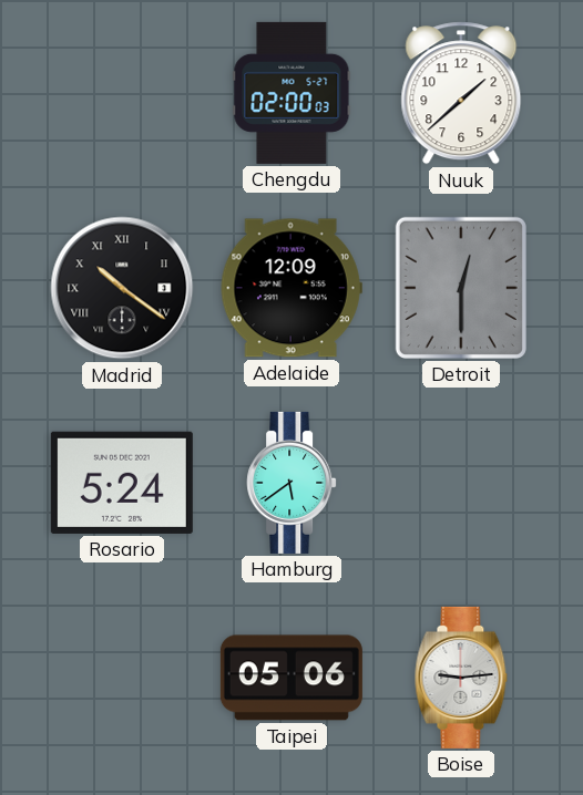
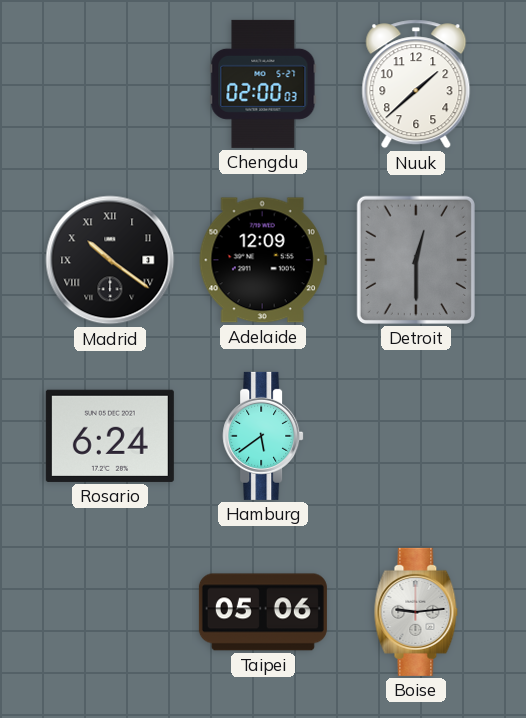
Rosario: 5:24 -> 6:24 (110, 436)
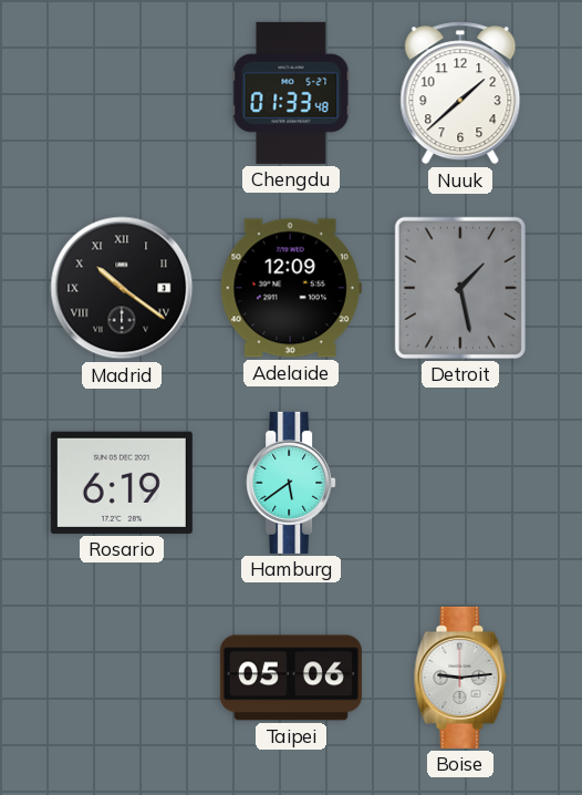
Chengdu: 02:00 -> 01:33 (291, 93)
Detroit: 12:30 -> 1:28 (460, 288)
Rosario: 6:24 -> 6:19 (122, 483)
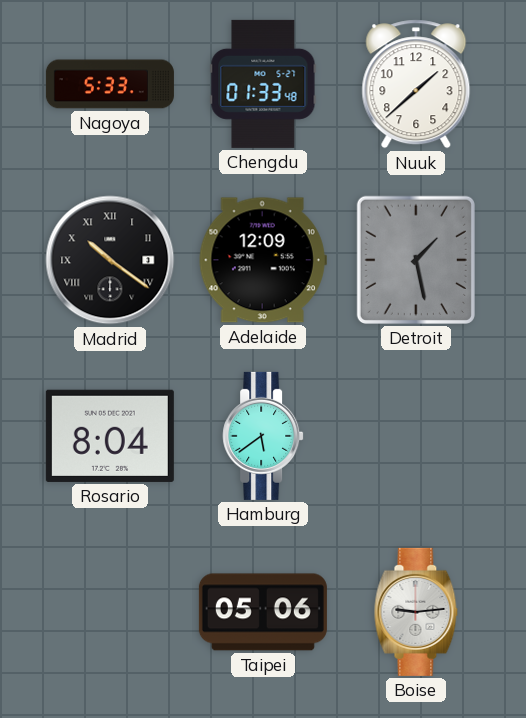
Nagoya: none -> 5:33 (110, 84)
Rosario: 6:19 -> 8:04 (110, 436)
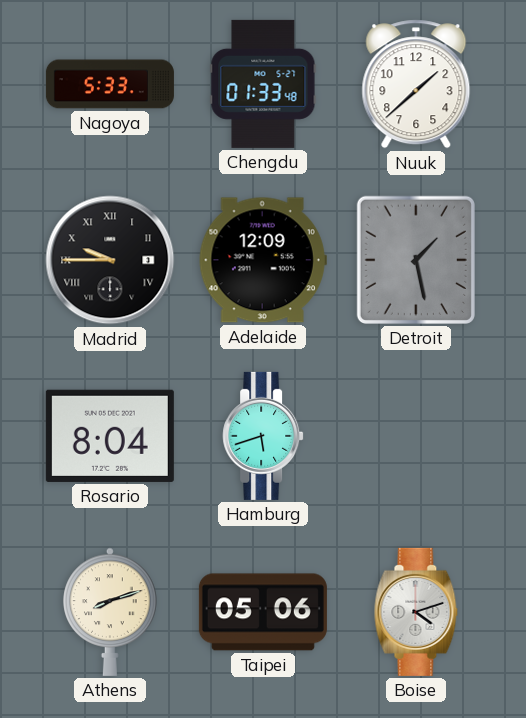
Madrid: 10:21 -> 9:45 (110, 260)
Hamburg: 5:39 -> 5:42 (263, 436)
Athens: none -> 8:12 (110, 612)
Boise: 9:14 -> 4:12 (416, 612)
